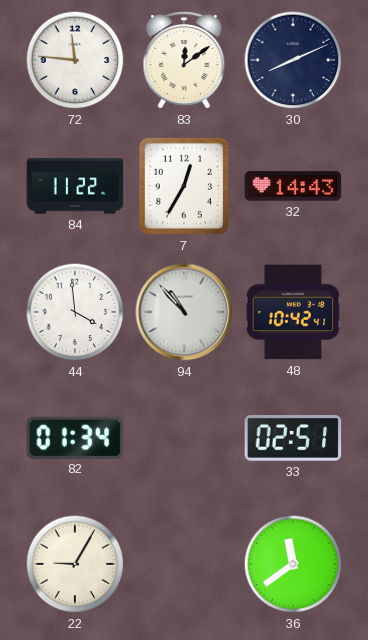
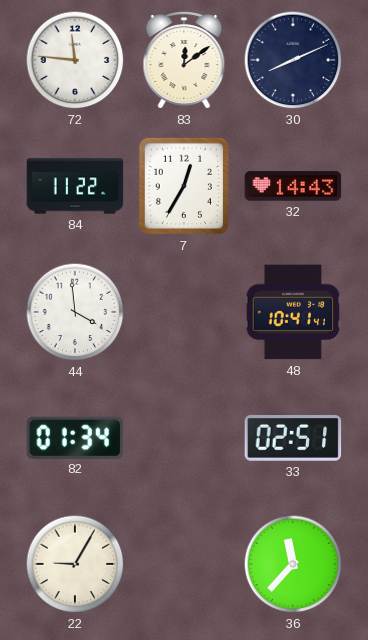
94: 10:53 -> none (184, 312)
48: 10:42 -> 10:41 (293, 312)
36: 11:39 -> 11:37 (293, 564)
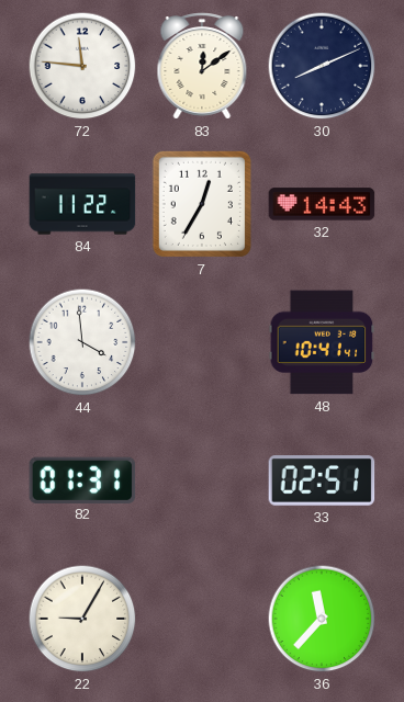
82: 01:34 -> 01:31 (82, 479)
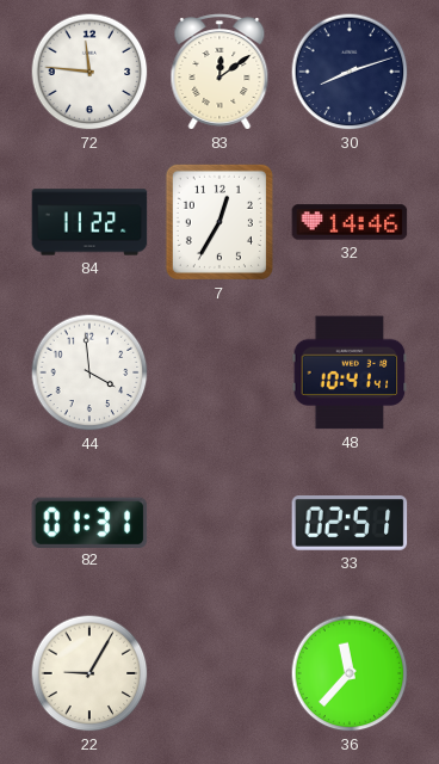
30: 8:11 -> 8:12 (350, 72)
32: 14:43 -> 14:46 (350, 222)
